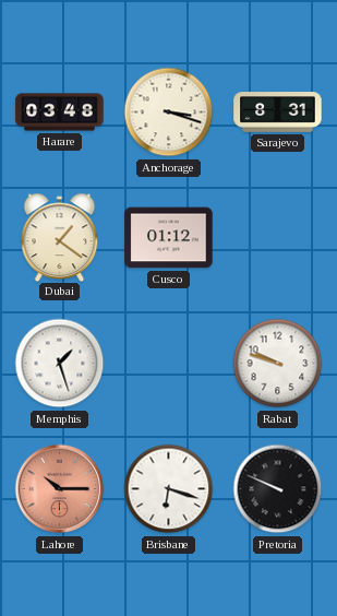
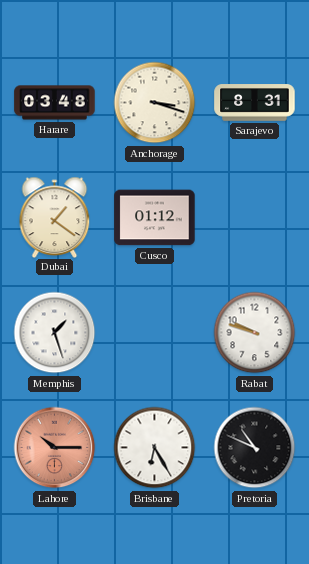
Brisbane: 6:18 -> 6:25 (155, 448)
Pretoria: 9:49 -> 10:49 (255, 448)
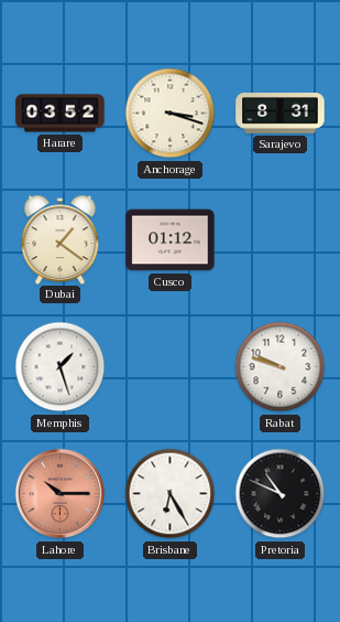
Harare: 03:48 -> 03:52 (61, 114)
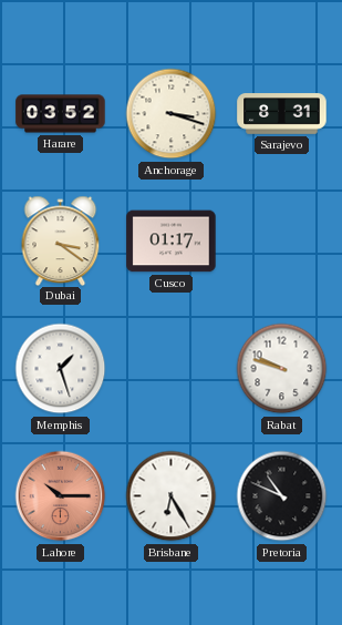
Dubai: 1:21 -> 3:21 (61, 240)
Cusco: 01:12 -> 01:17 (172, 242)
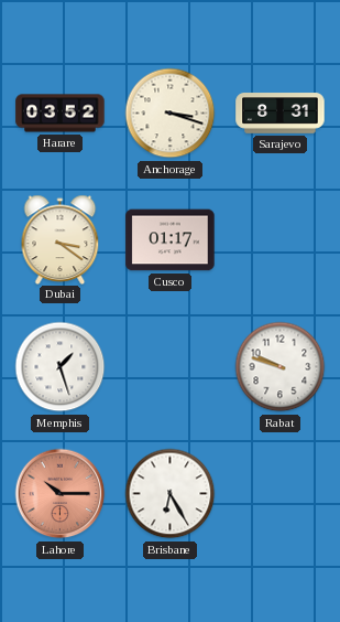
Pretoria: 10:49 -> none (282, 496)
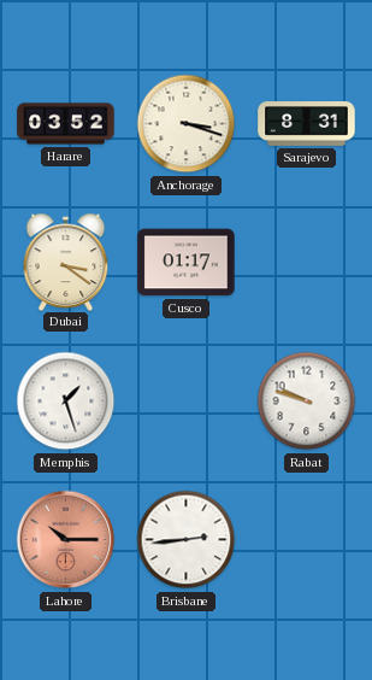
Brisbane: 6:25 -> 2:44 (187, 540)
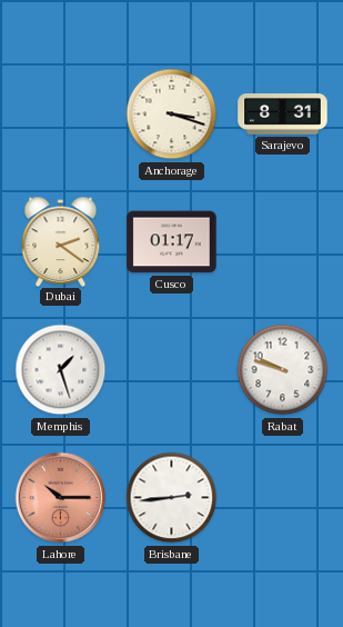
Harare: 03:52 -> none (66, 124)
Dubai: 3:21 -> 2:21 (61, 241)
